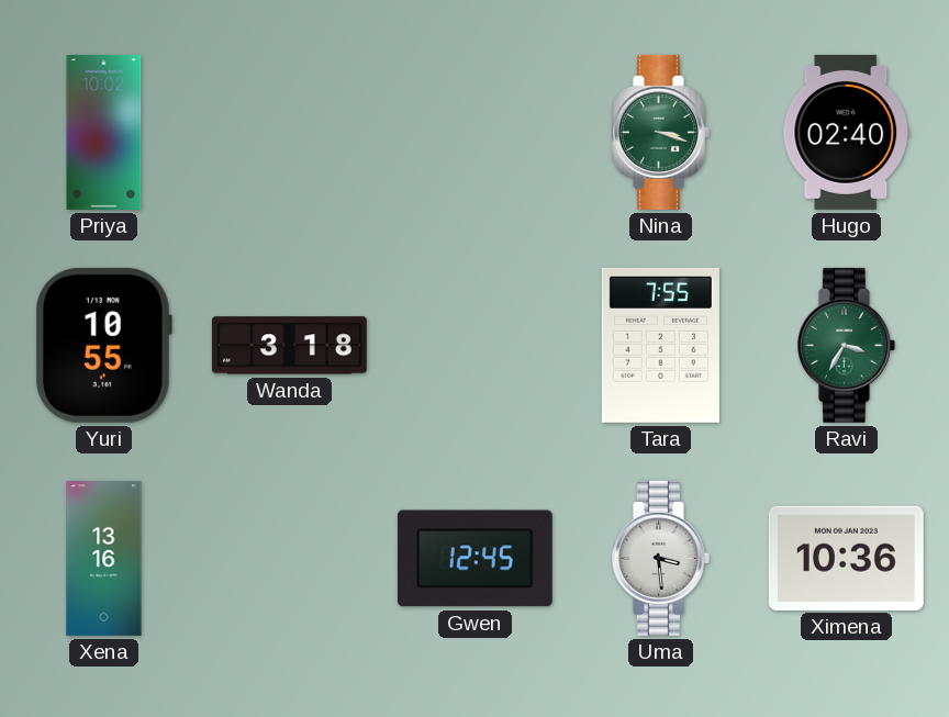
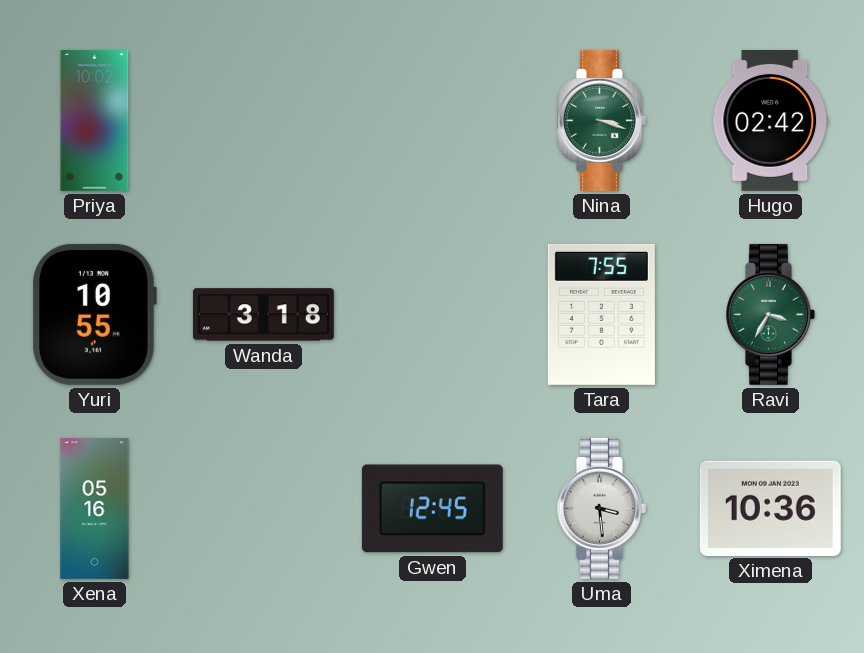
Hugo: 02:40 -> 02:42 (771, 120)
Xena: 13:16 -> 05:16 (95, 508)
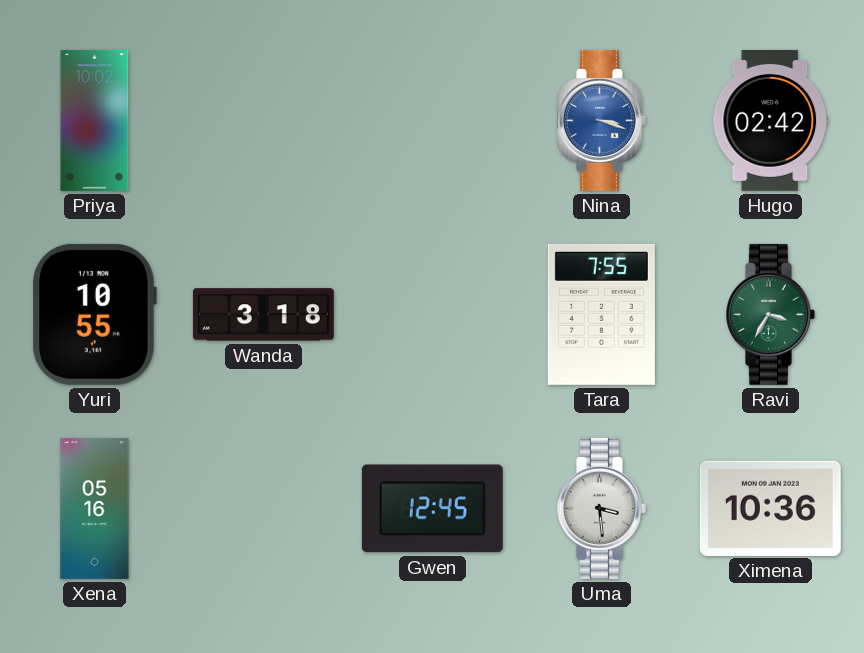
Nina dial: green -> blue (602, 120)
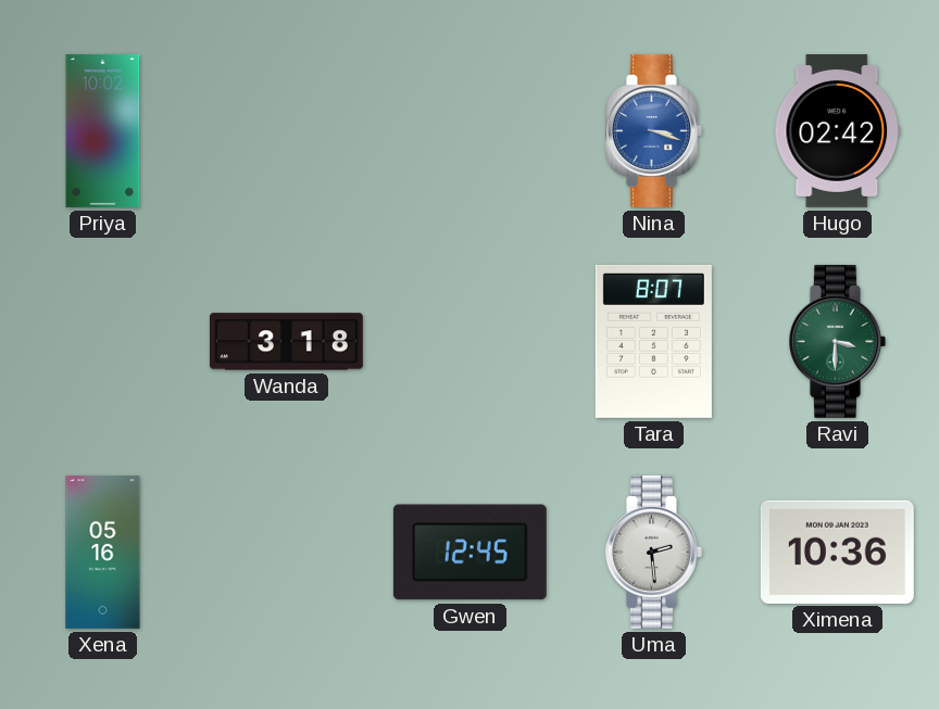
Yuri: 10:55 -> none (94, 314)
Tara: 7:55 -> 8:07 (653, 341)
Ravi: 3:35 -> 3:30 (838, 341)
Uma: 3:29 -> 2:29 (654, 552)
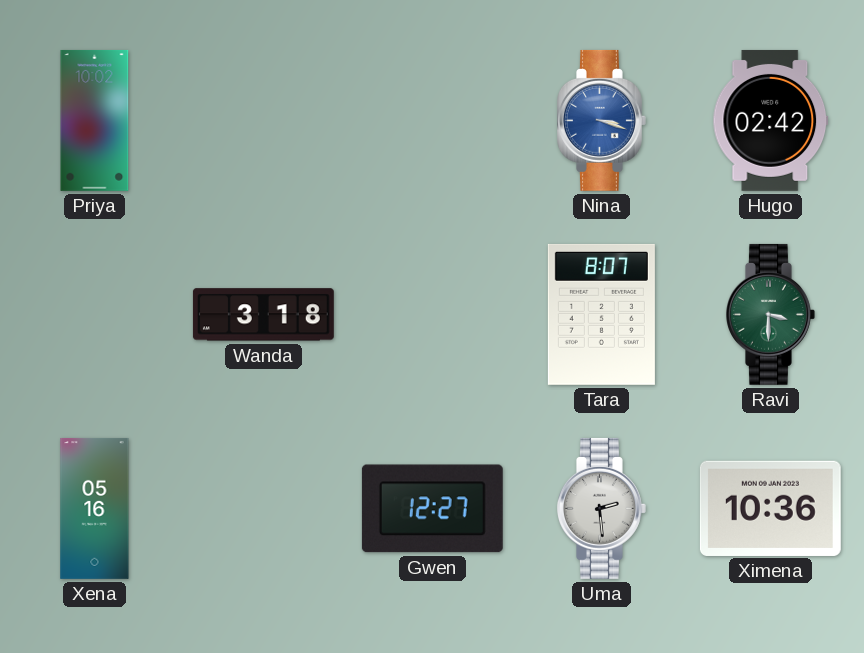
Gwen: 12:45 -> 12:27 (432, 509)
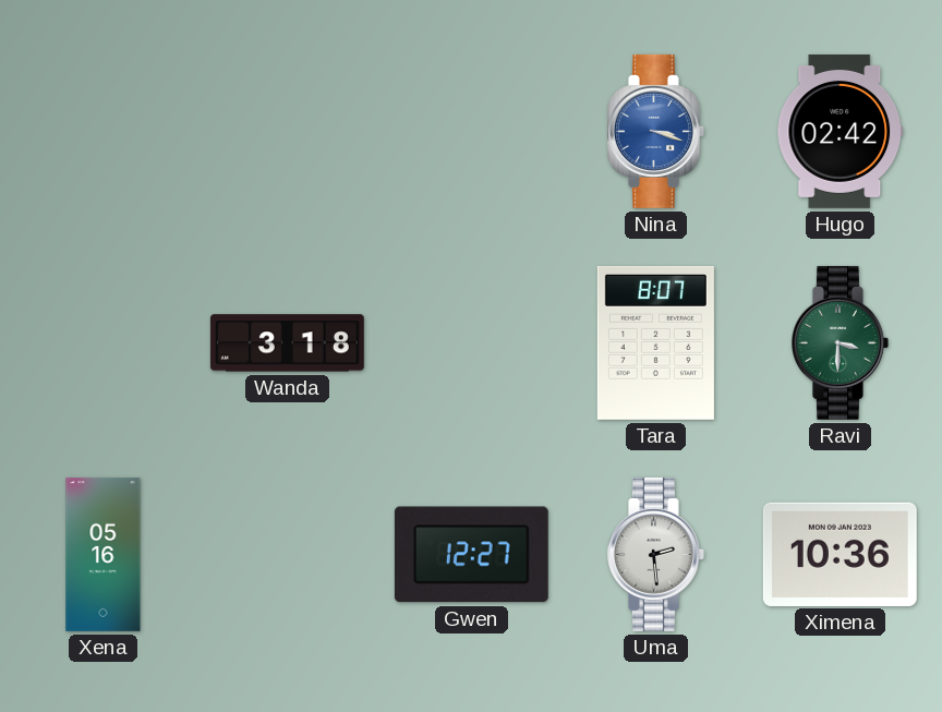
Priya: 10:02 -> none (95, 120)
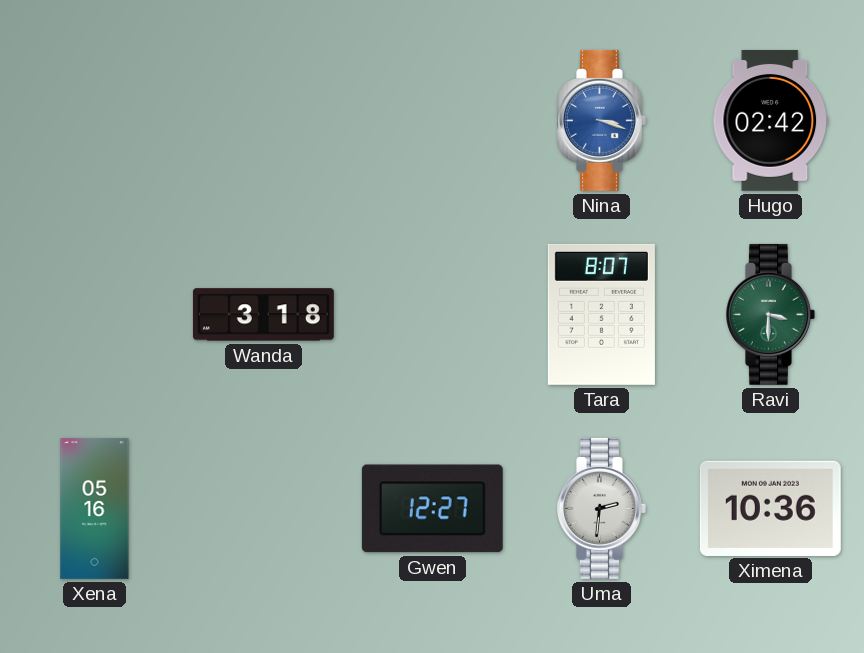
Uma: 2:29 -> 2:31 (602, 508)
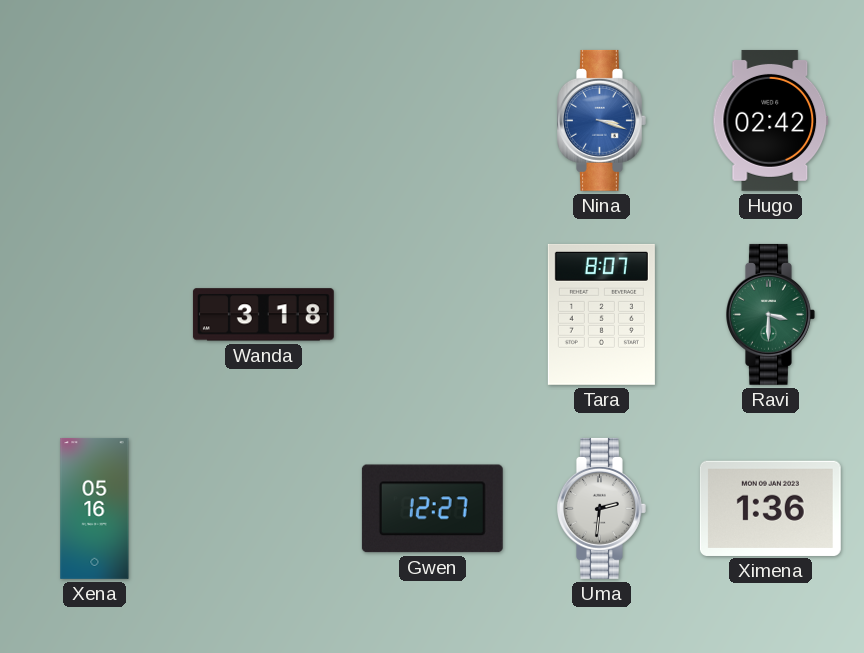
Ximena: 10:36 -> 1:36 (770, 508)
